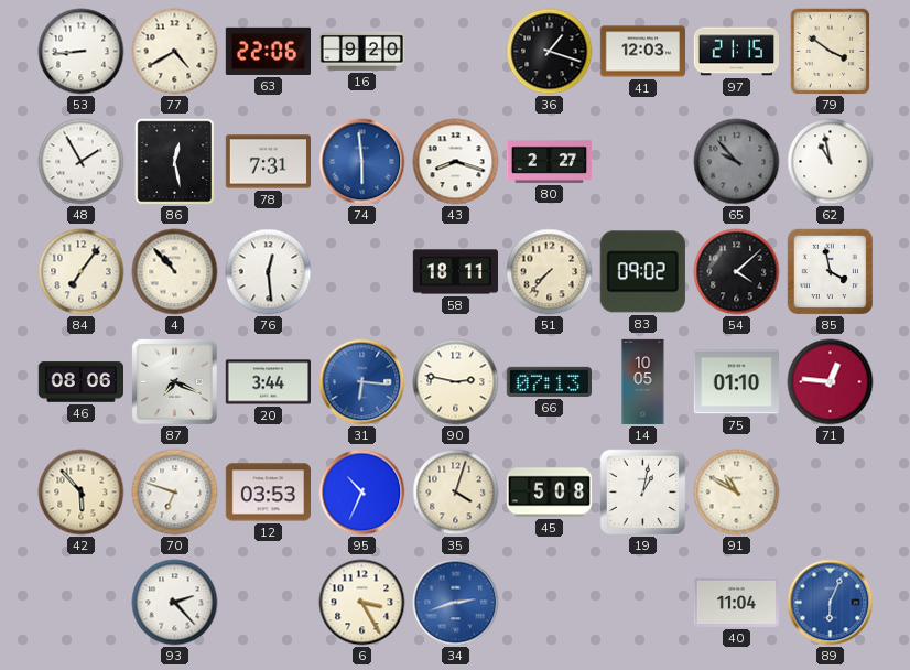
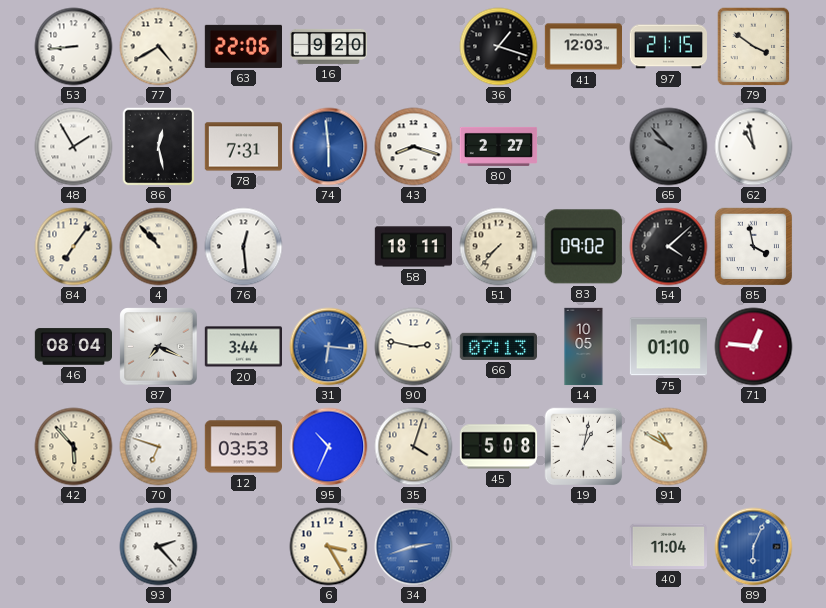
46: 08:06 -> 08:04 (73, 347)
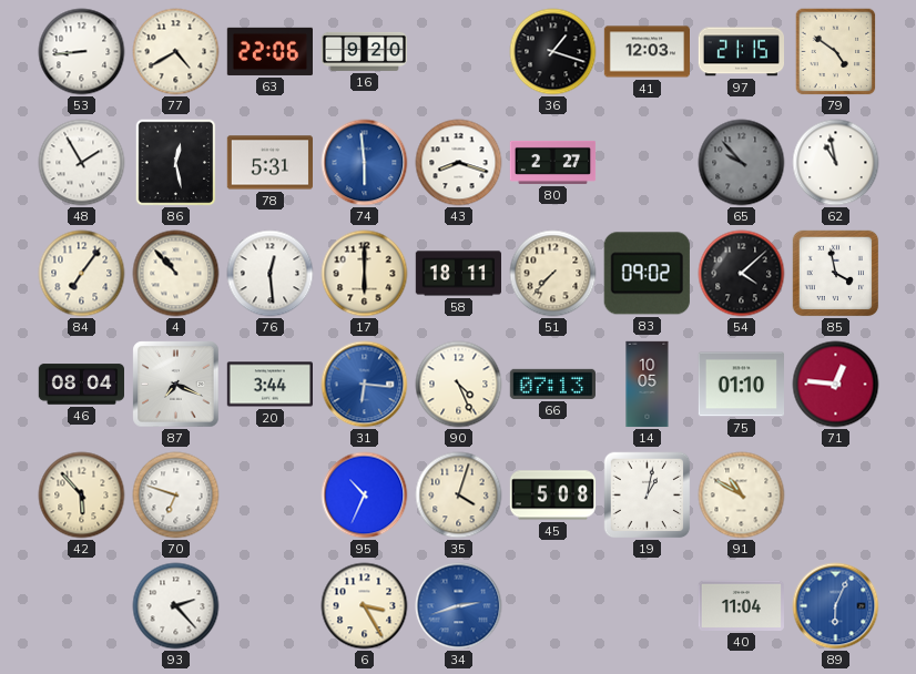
79: 3:51 -> 4:51 (836, 52)
78: 7:31 -> 5:31 (269, 163)
17: none -> 6:00 (365, 274)
90: 2:47 -> 4:26 (459, 385)
12: 03:53 -> none (243, 447)
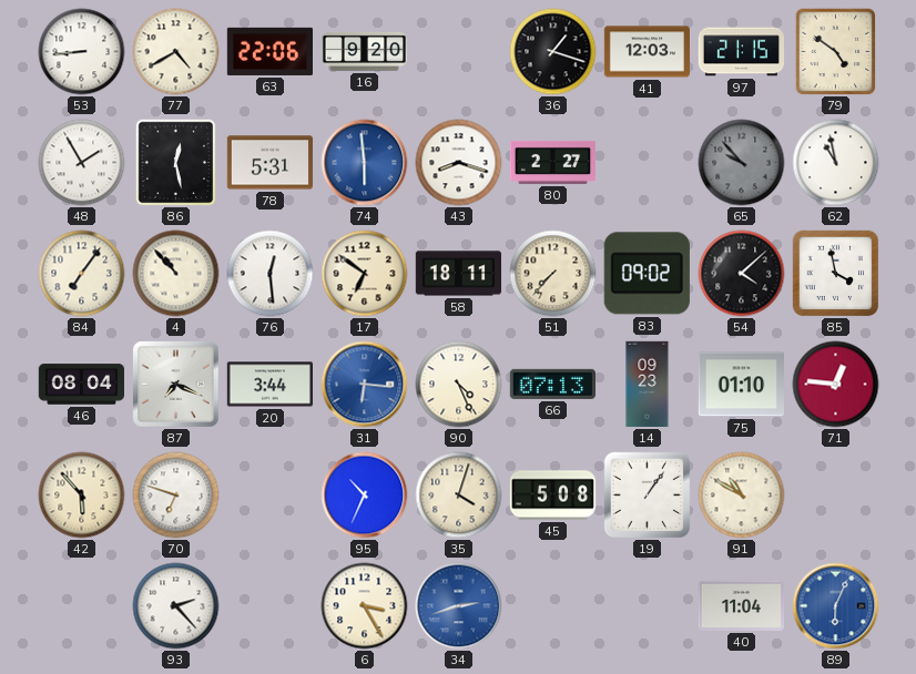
17: 6:00 -> 6:51 (365, 274)
14: 10:05 -> 09:23 (648, 385)
19: 1:02 -> 1:06 (648, 496)
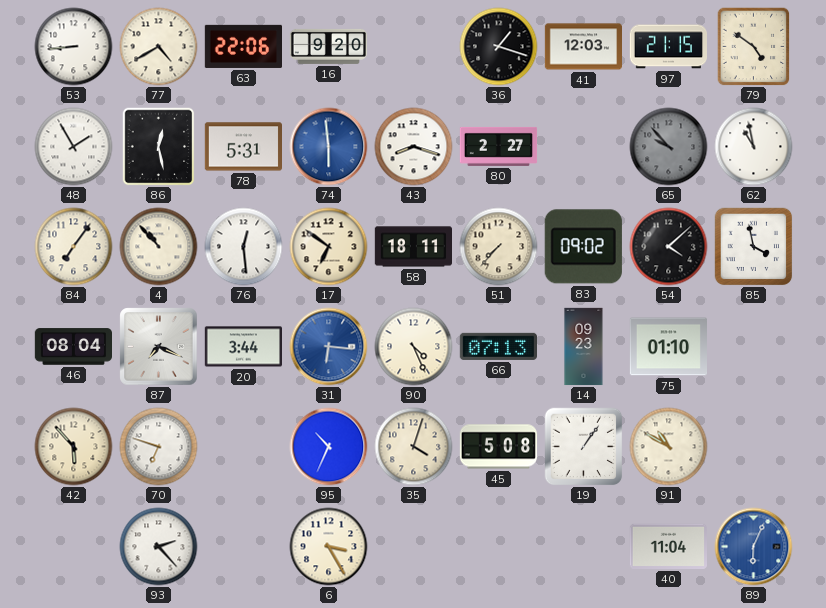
71: 12:46 -> none (836, 385)
34: 2:42 -> none (459, 606)
